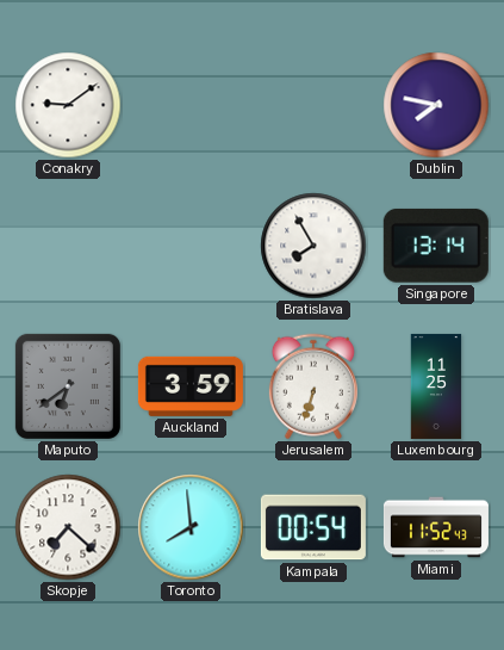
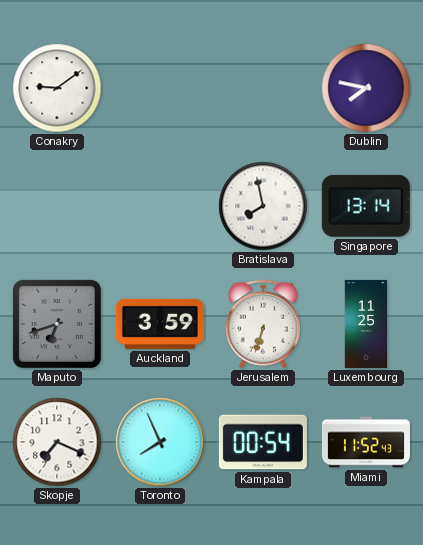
Bratislava: 7:55 -> 7:58 (263, 206)
Maputo: 6:39 -> 6:42 (57, 324)
Skopje: 7:22 -> 7:19 (57, 442)
Toronto: 7:59 -> 7:56 (160, 442)
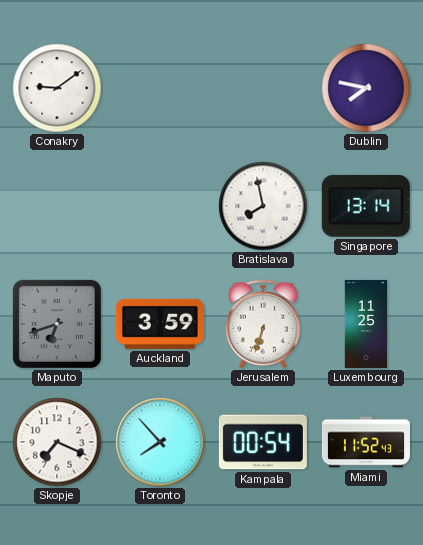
Toronto: 7:56 -> 7:53 (160, 442)
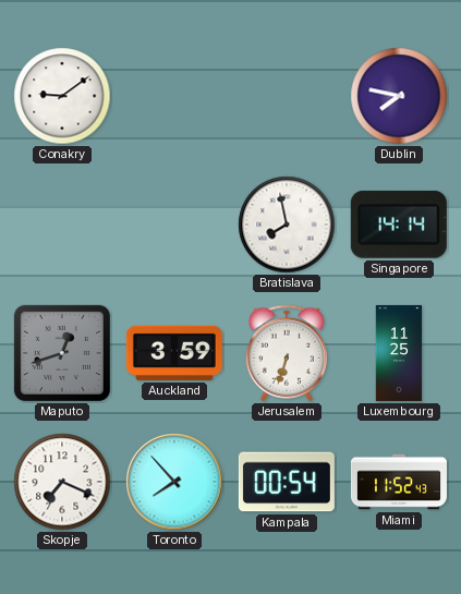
Singapore: 13:14 -> 14:14 (399, 225)
Maputo: 6:42 -> 12:42 (62, 353)
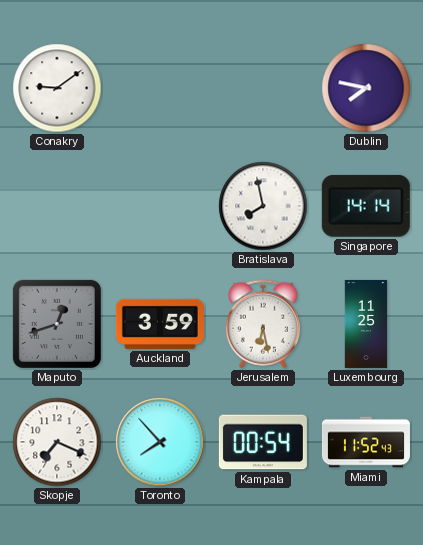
Jerusalem: 6:33 -> 6:28 (263, 324)
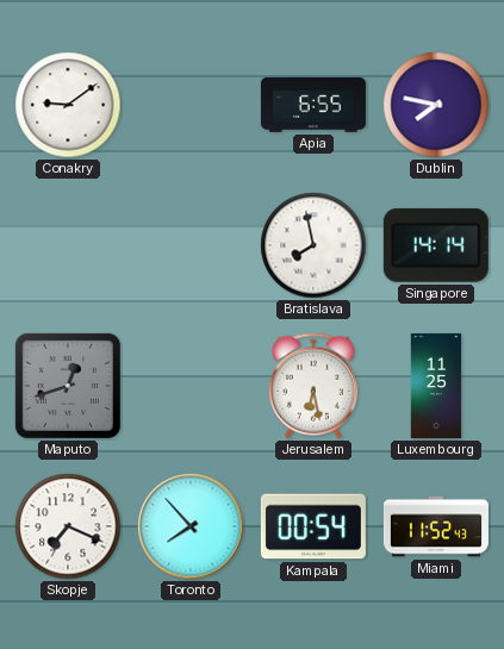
Apia: none -> 6:55 (313, 105)
Auckland: 3:59 -> none (160, 324)
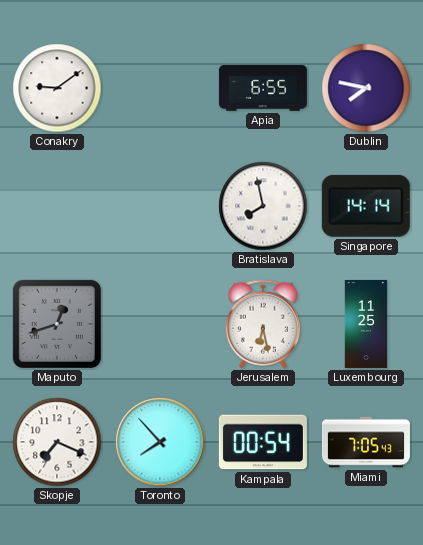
Miami: 11:52 -> 7:05 (366, 442)
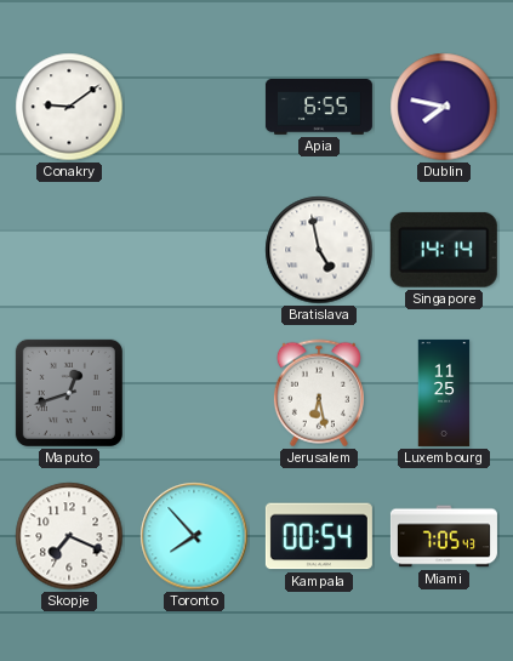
Bratislava: 7:58 -> 4:58 (319, 250)
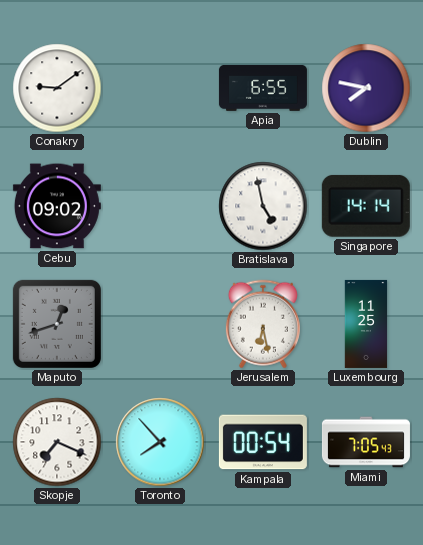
Cebu: none -> 09:02 (57, 206)
